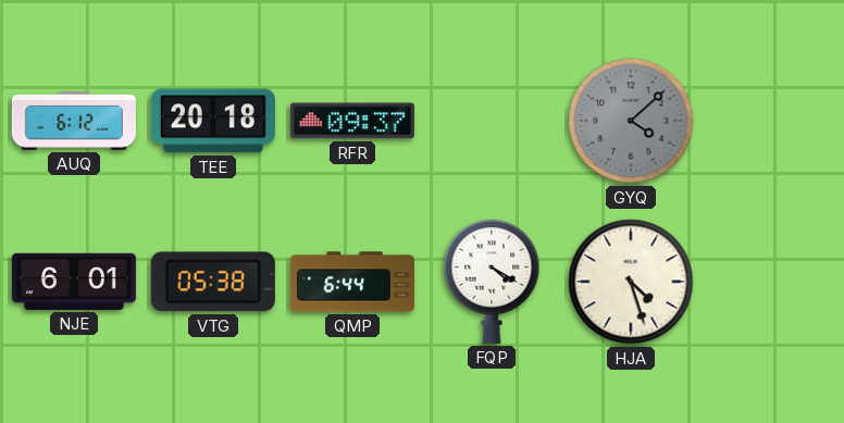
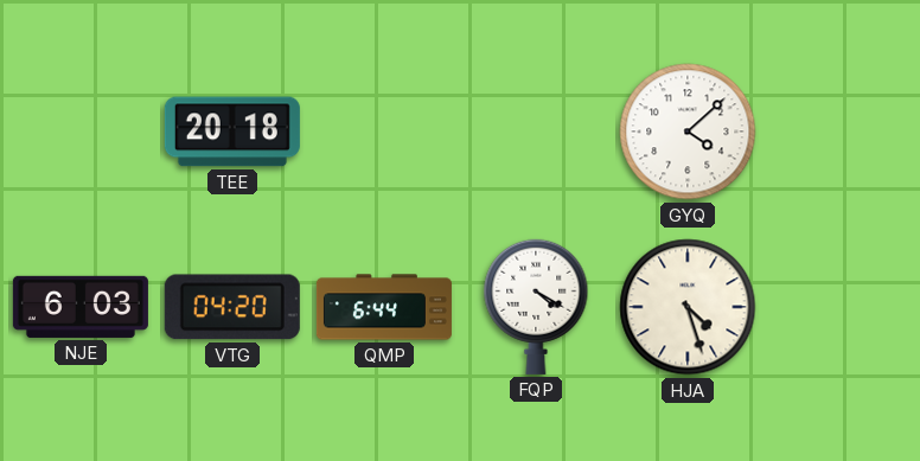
AUQ: 6:12 -> none (74, 122)
RFR: 09:37 -> none (352, 121)
GYQ dial: grey -> white (688, 132)
NJE: 6:01 -> 6:03 (81, 307)
VTG: 05:38 -> 04:20 (232, 307)
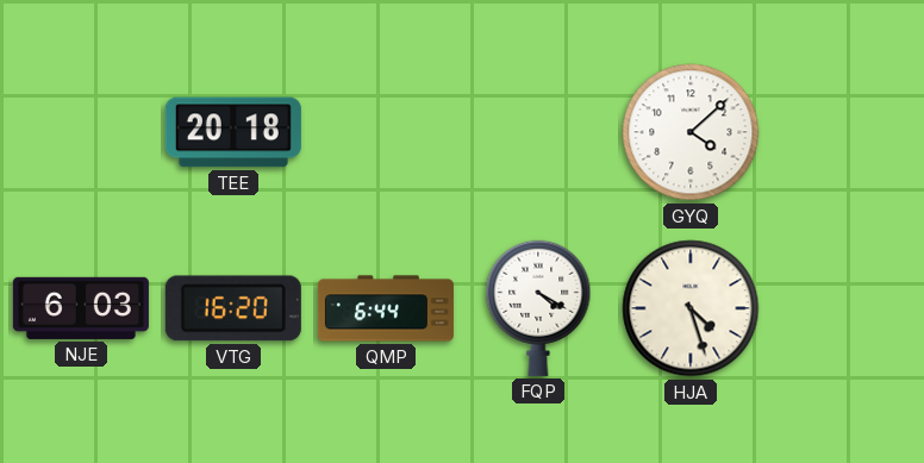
VTG: 04:20 -> 16:20 (233, 308)
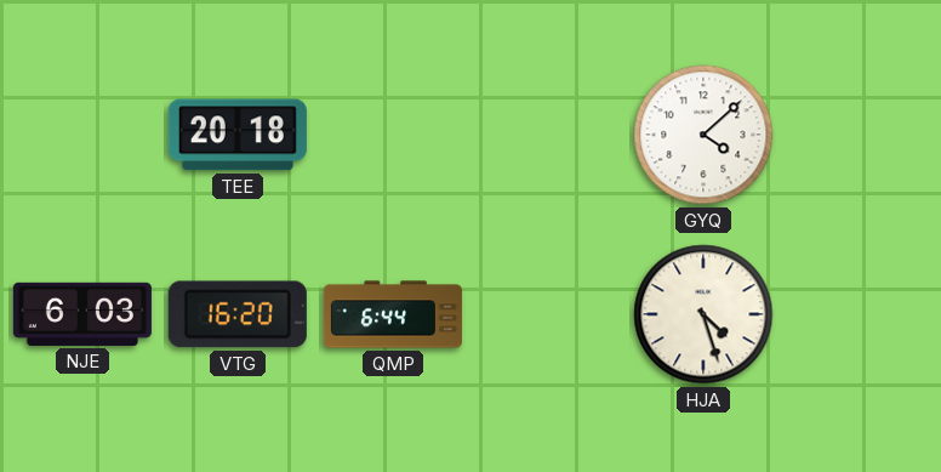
FQP: 4:20 -> none (538, 308)
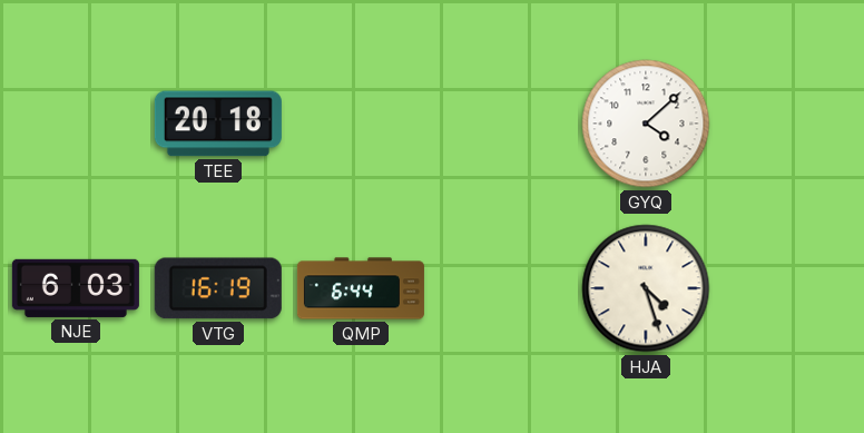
VTG: 16:20 -> 16:19 (218, 288)
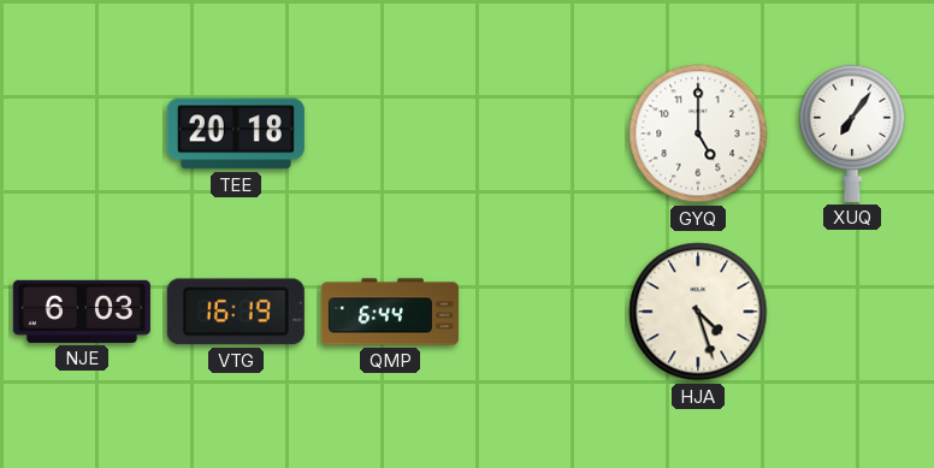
GYQ: 4:08 -> 5:00 (698, 134)
XUQ: none -> 7:06 (852, 134)
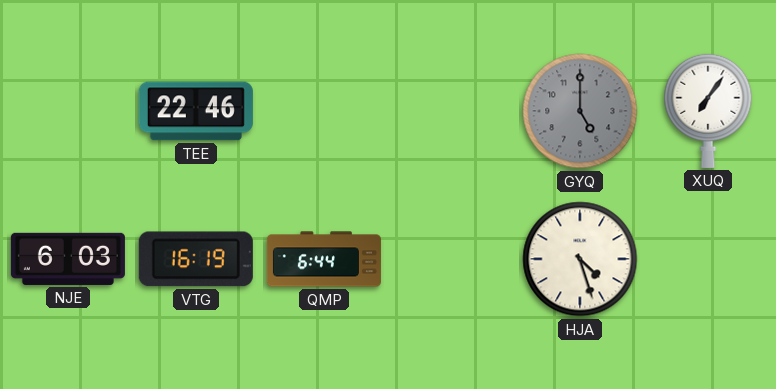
TEE: 20:18 -> 22:46 (196, 111)
GYQ dial: white -> grey (580, 111)
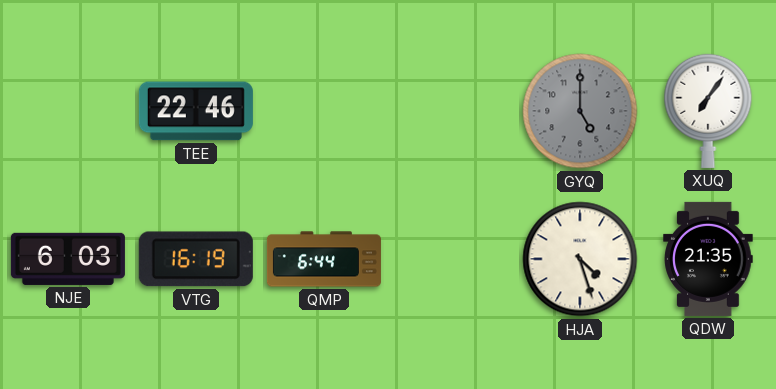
QDW: none -> 21:35 (708, 259)
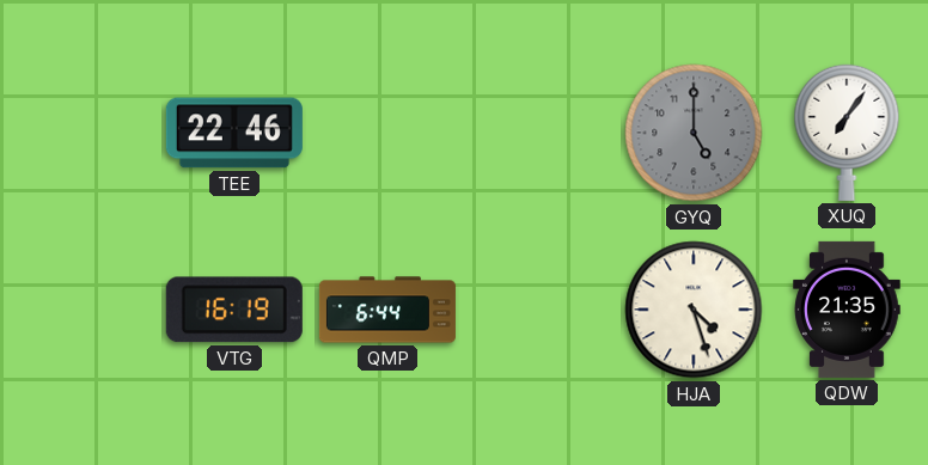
NJE: 6:03 -> none (68, 259)
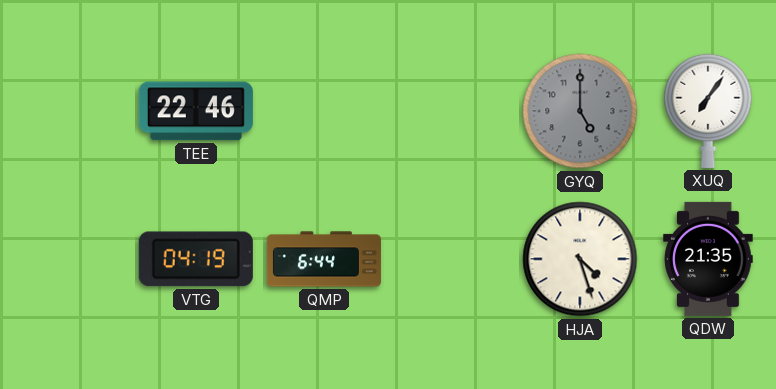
VTG: 16:19 -> 04:19 (196, 259)
